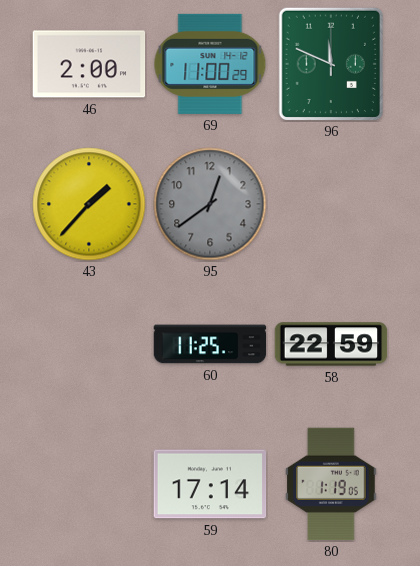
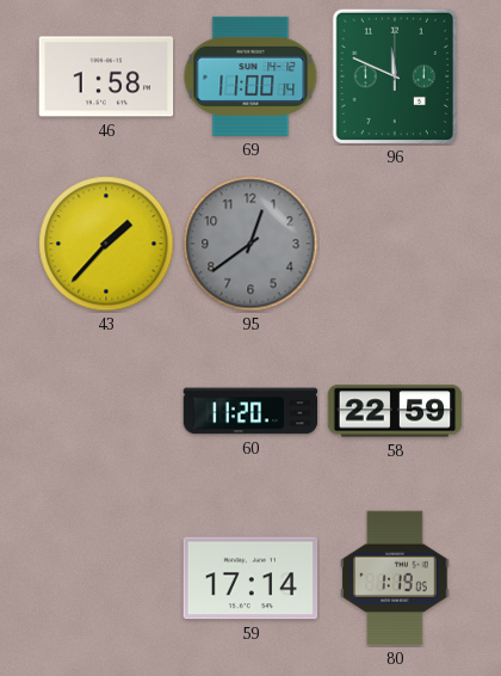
46: 2:00 -> 1:58 (106, 76)
69: 11:00:29 -> 11:00:14 (250, 76)
60: 11:25 -> 11:20 (250, 411)
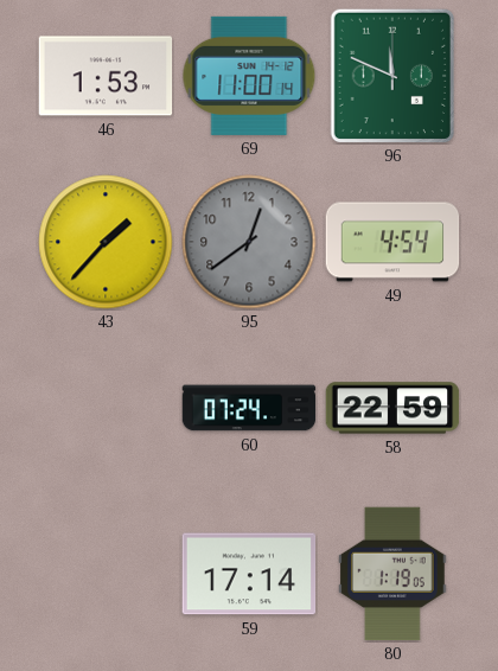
46: 1:58 -> 1:53 (106, 76)
49: none -> 4:54 (392, 242)
60: 11:20 -> 07:24 (249, 408)
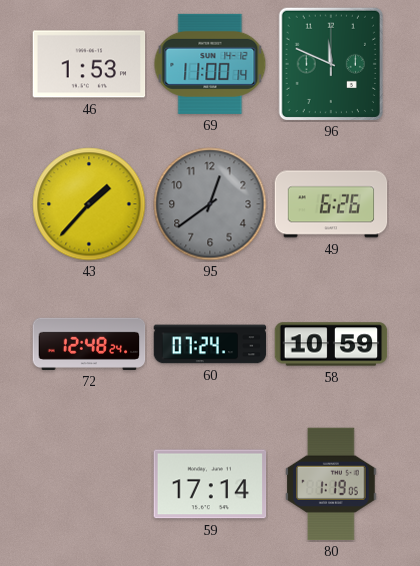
49: 4:54 -> 6:26 (331, 204)
72: none -> 12:48 (89, 344)
58: 22:59 -> 10:59 (331, 344)
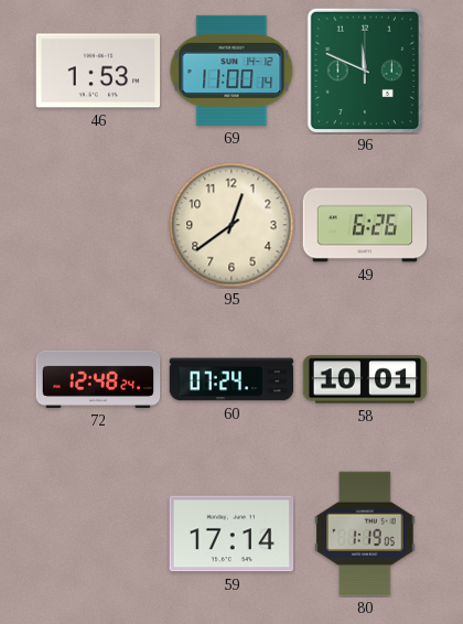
43: 1:37 -> none (89, 204)
95 dial: grey -> cream (232, 225)
58: 10:59 -> 10:01 (365, 379)
